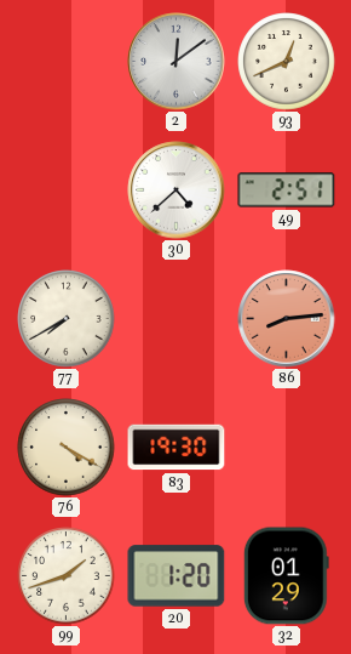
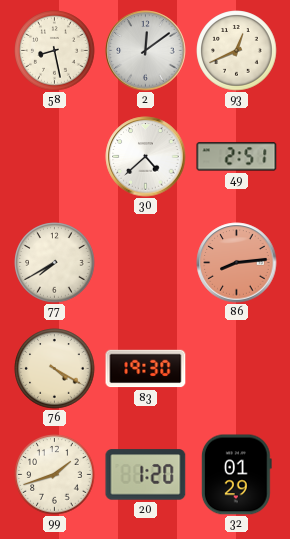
58: none -> 8:28 (55, 51)
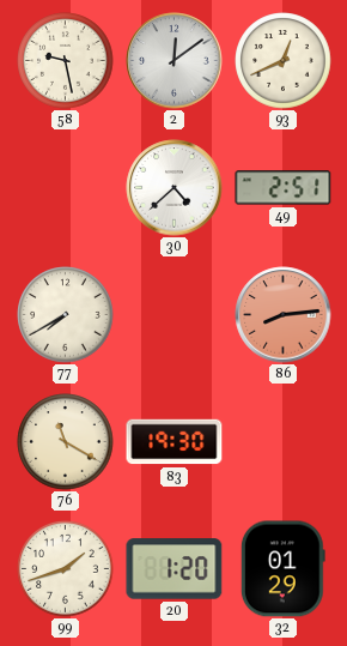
58: 8:28 -> 9:28 (66, 61)
76: 4:20 -> 11:20 (66, 442)
